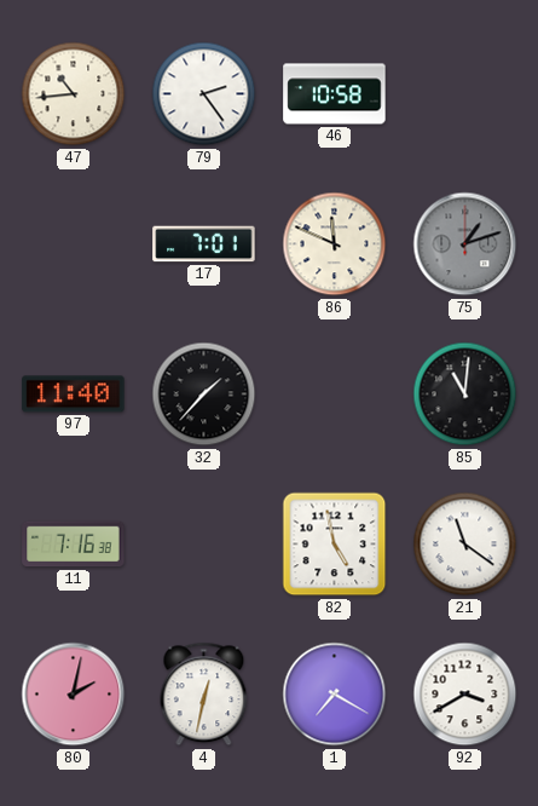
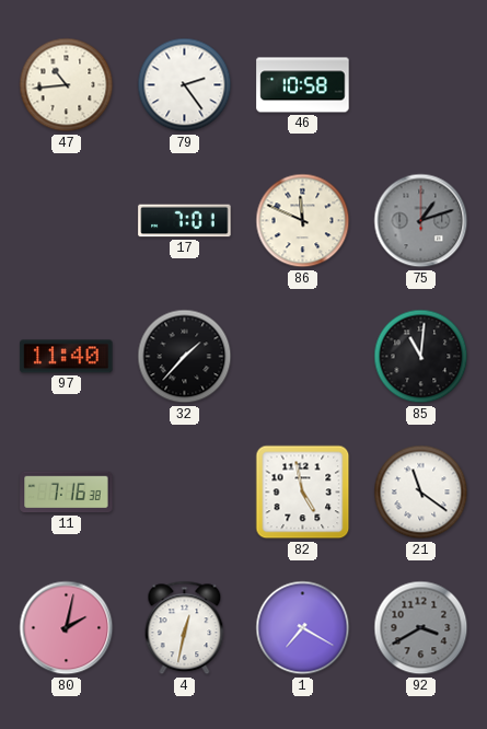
92 dial: white -> grey (421, 628)
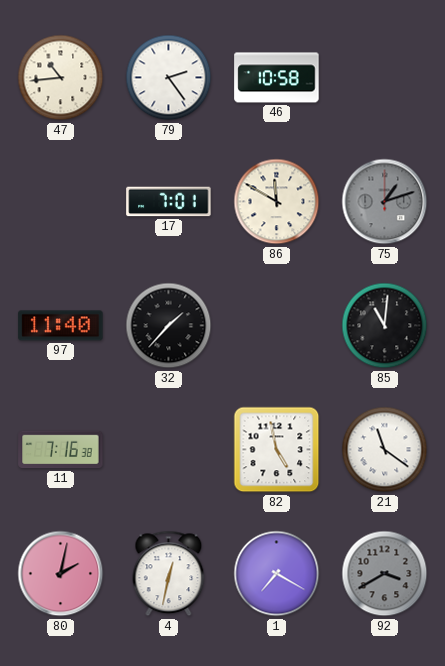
86: 11:49 -> 11:50 (277, 202)
